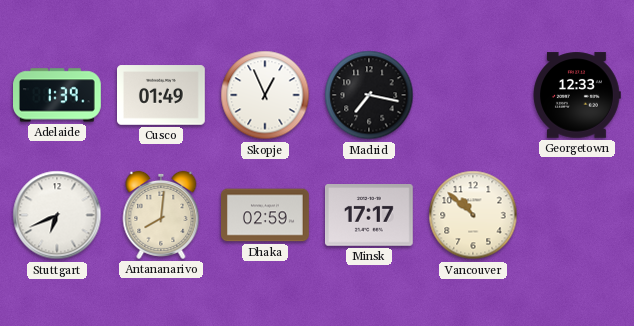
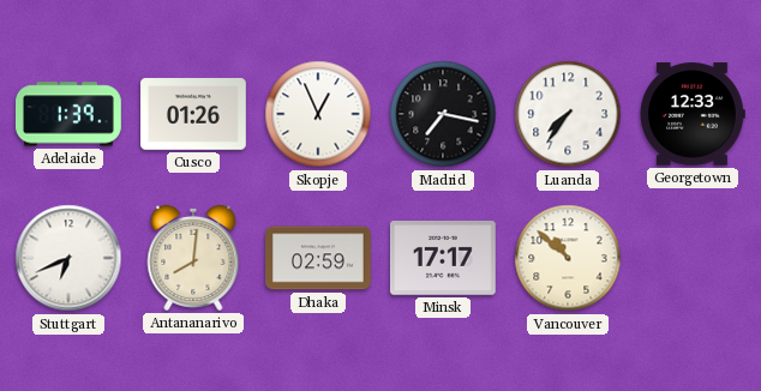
Cusco: 01:49 -> 01:26 (194, 114)
Luanda: none -> 7:36 (568, 114)
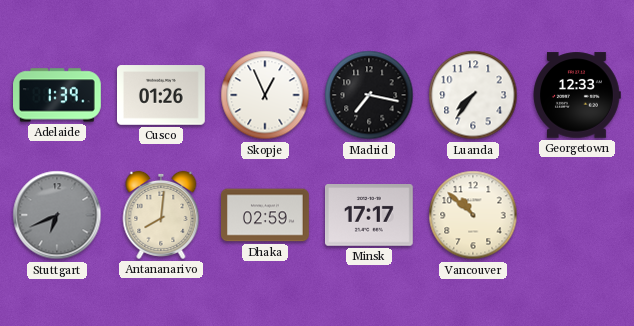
Stuttgart dial: white -> grey (57, 215)
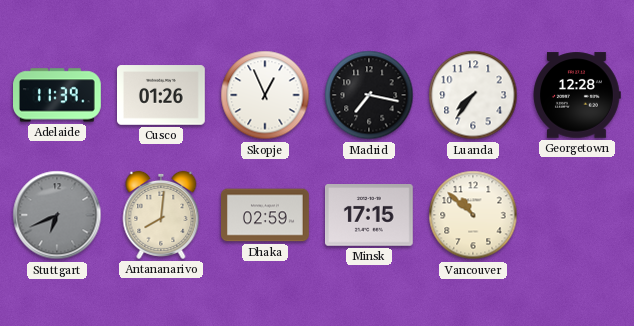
Adelaide: 1:39 -> 11:39 (58, 95)
Georgetown: 12:33 -> 12:28 (577, 95)
Minsk: 17:17 -> 17:15 (370, 216)
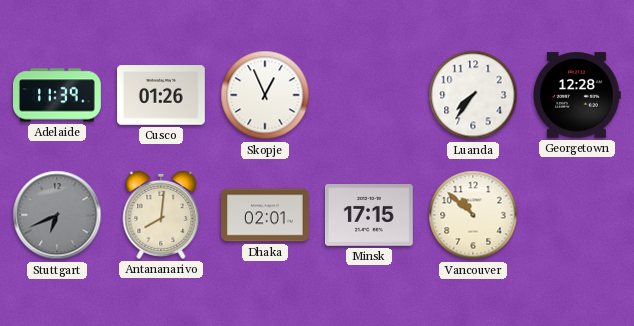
Madrid: 7:17 -> none (369, 95)
Dhaka: 02:59 -> 02:01 (266, 215)
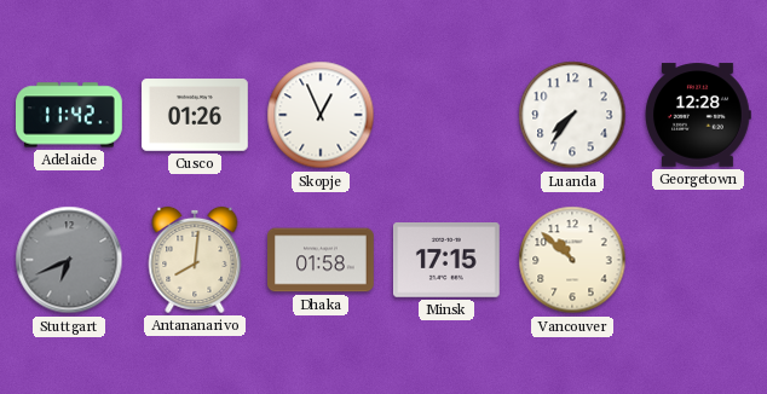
Adelaide: 11:39 -> 11:42 (70, 115)
Dhaka: 02:01 -> 01:58 (322, 260)
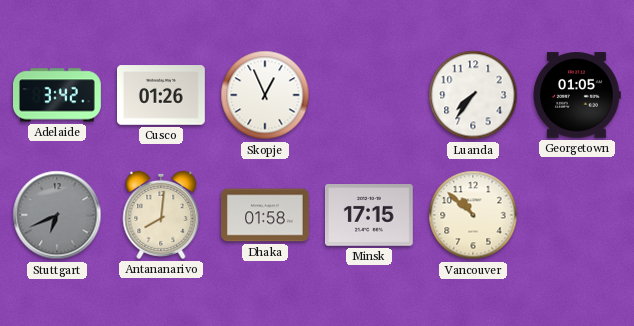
Adelaide: 11:42 -> 3:42 (58, 95)
Georgetown: 12:28 -> 01:05 (577, 95)
